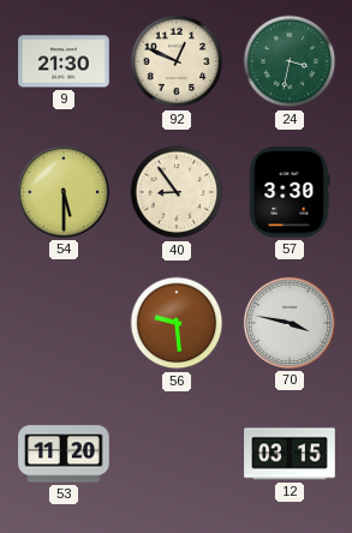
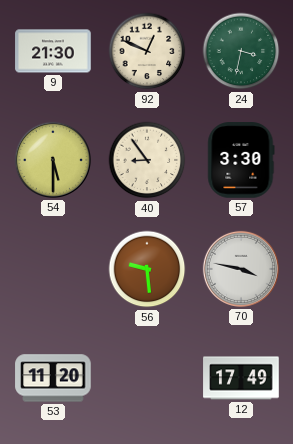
12: 03:15 -> 17:49 (241, 378)
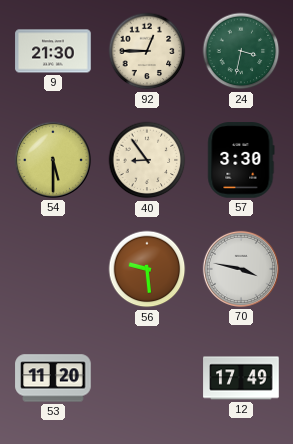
92: 12:49 -> 12:45 (147, 51)
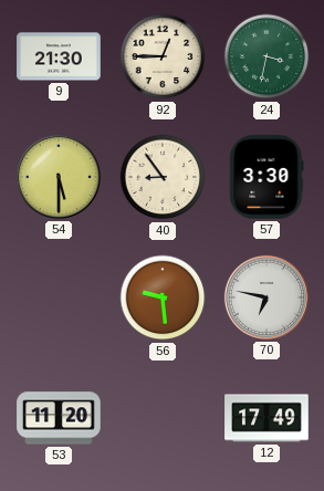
70: 3:47 -> 6:47 (266, 297)
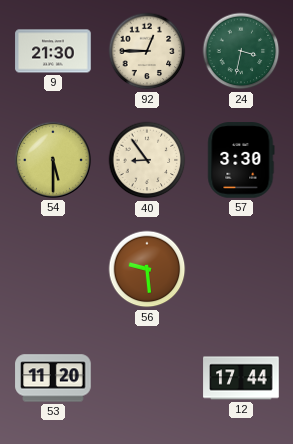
70: 6:47 -> none (266, 297)
12: 17:49 -> 17:44 (241, 378)
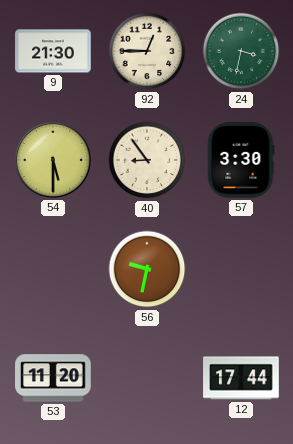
56: 9:29 -> 9:32 (147, 269)
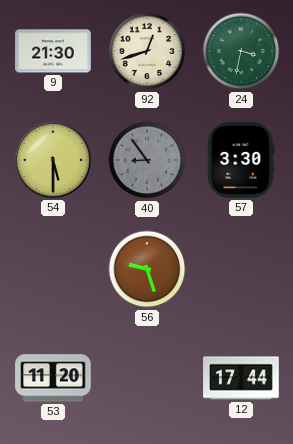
92: 12:45 -> 12:42 (147, 51)
40 dial: cream -> grey (147, 160)
56: 9:32 -> 9:27 (147, 269)
